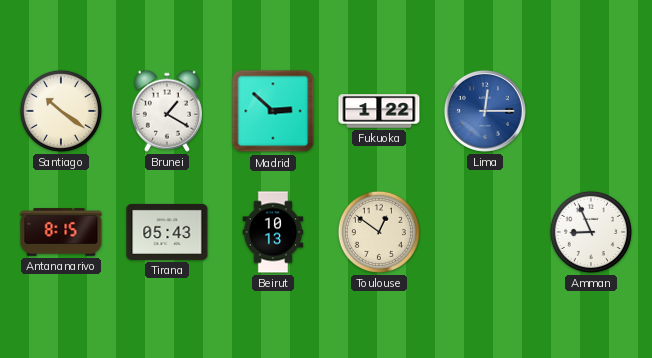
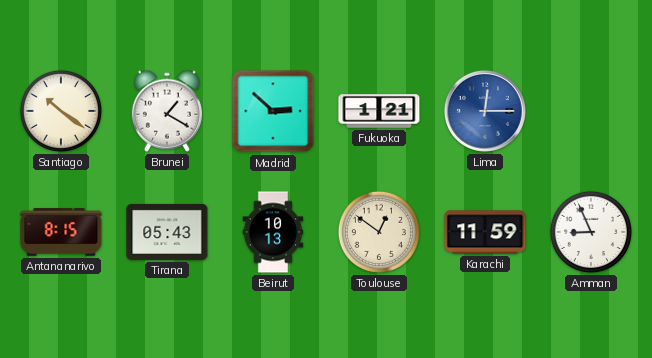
Fukuoka: 1:22 -> 1:21 (379, 111)
Karachi: none -> 11:59 (485, 232)
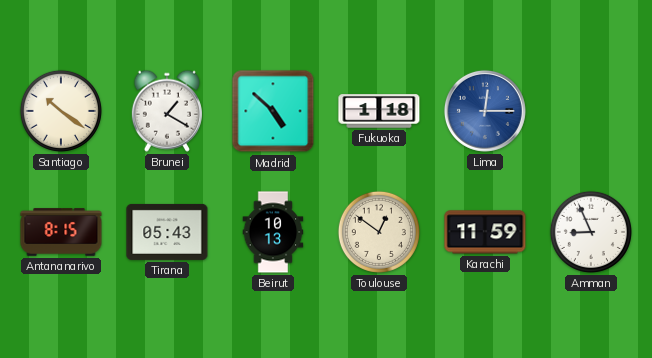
Madrid: 2:52 -> 4:52 (273, 111)
Fukuoka: 1:21 -> 1:18 (379, 111)
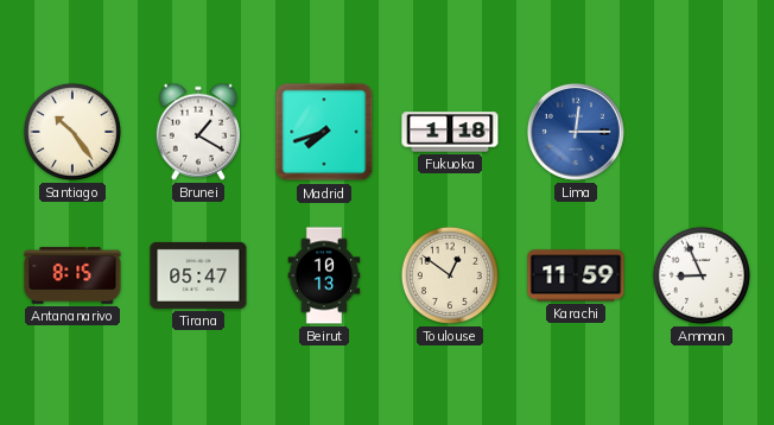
Santiago: 10:21 -> 10:24 (72, 132)
Madrid: 4:52 -> 7:42 (324, 132)
Tirana: 05:43 -> 05:47 (198, 275)
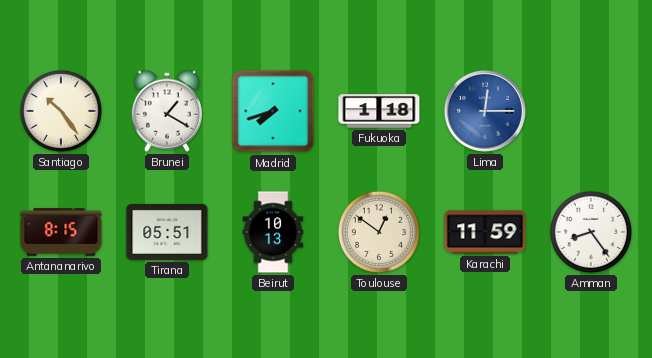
Tirana: 05:47 -> 05:51 (167, 232)
Amman: 8:56 -> 8:24 (591, 232)
